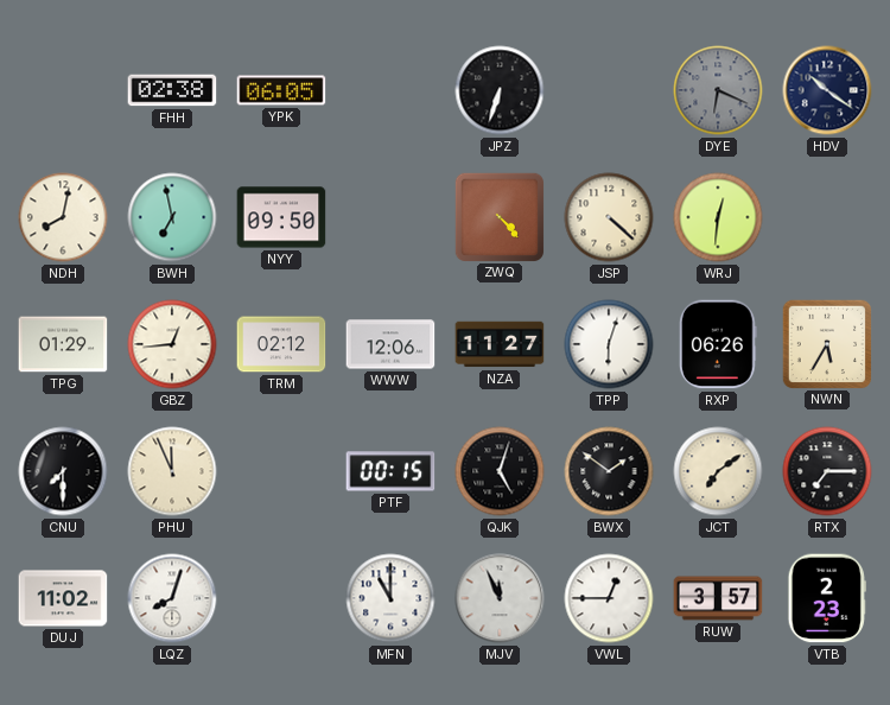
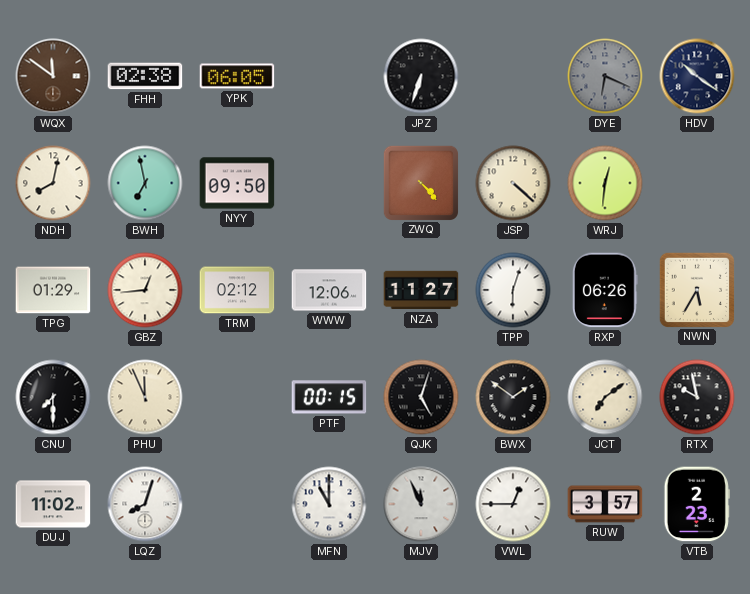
WQX: none -> 11:51 (53, 76)
RTX: 7:15 -> 9:58 (697, 397)
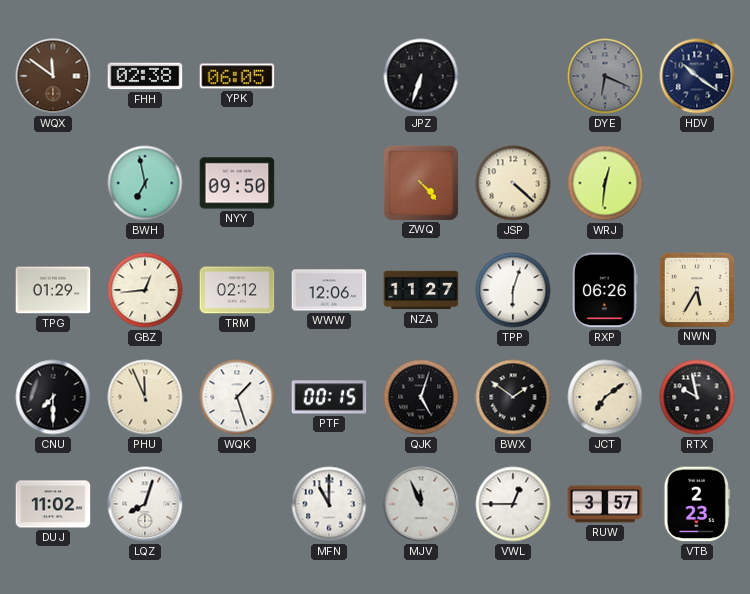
NDH: 8:02 -> none (53, 183)
WQK: none -> 1:27 (237, 397)
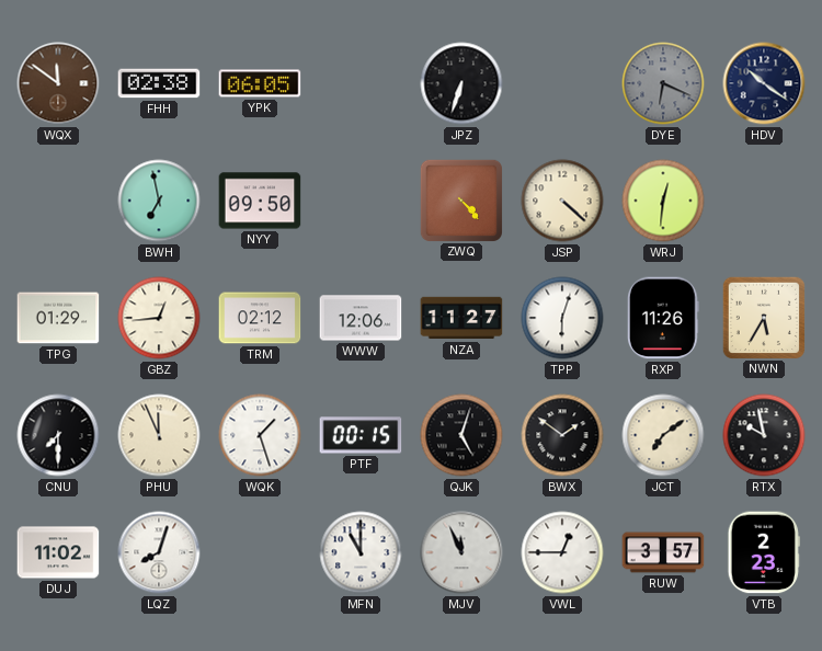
RXP: 06:26 -> 11:26 (663, 318)
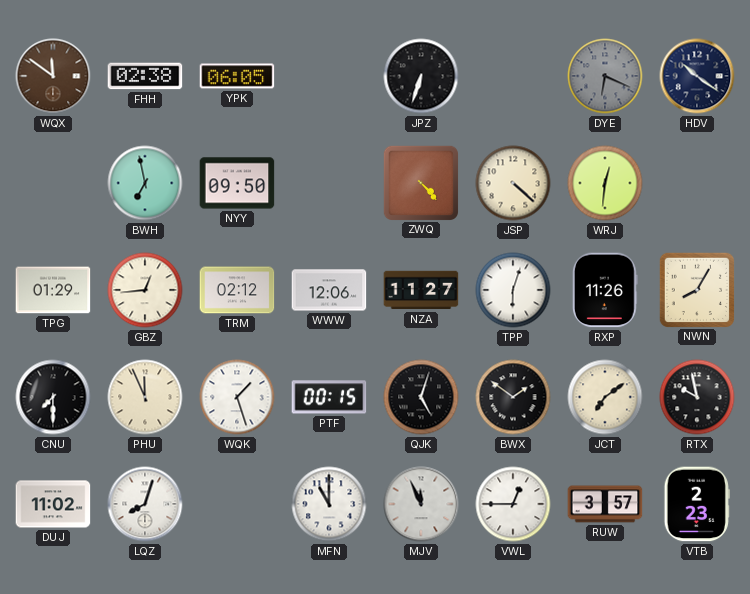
NWN: 5:35 -> 8:05 (696, 289)
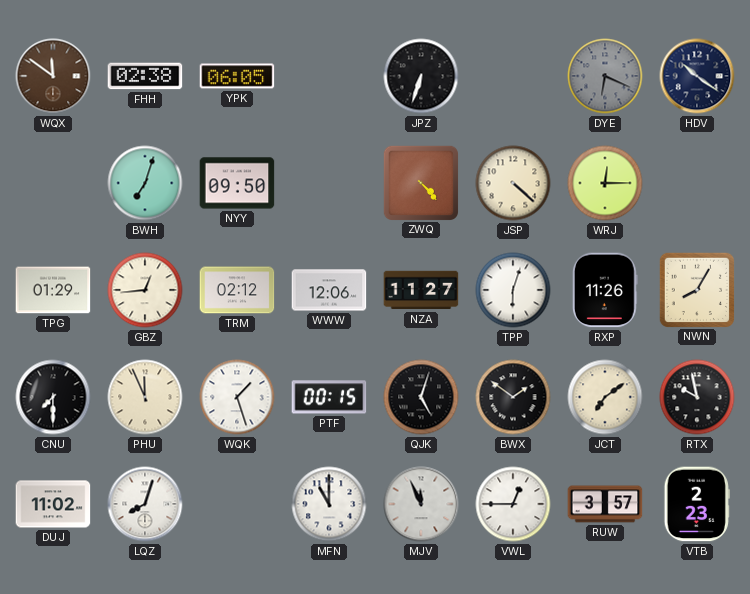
BWH: 6:58 -> 7:03 (145, 183)
WRJ: 12:31 -> 12:15 (605, 183)
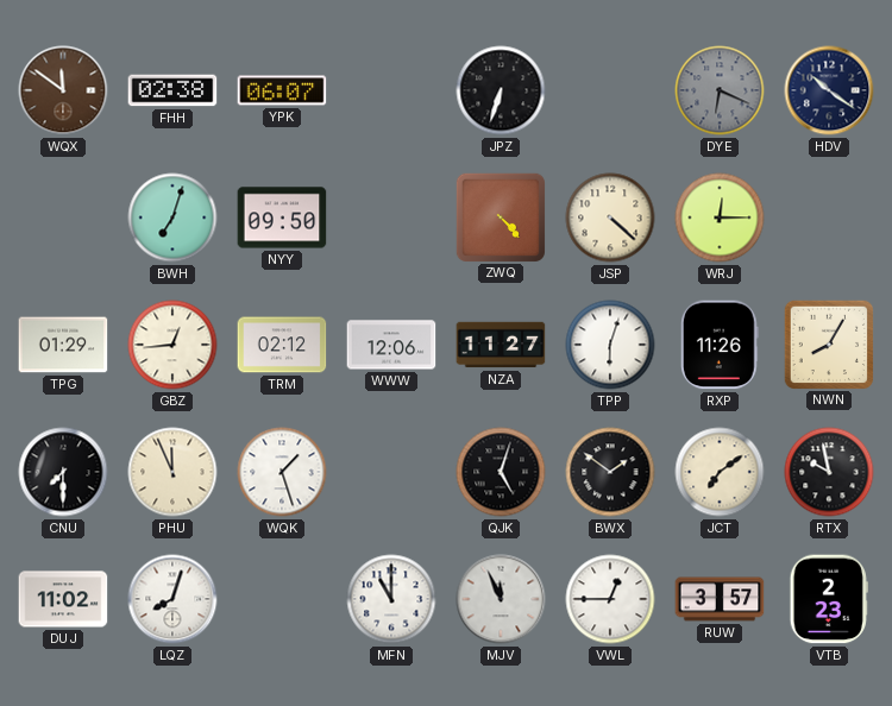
YPK: 06:05 -> 06:07 (282, 90)
PTF: 00:15 -> none (329, 397)
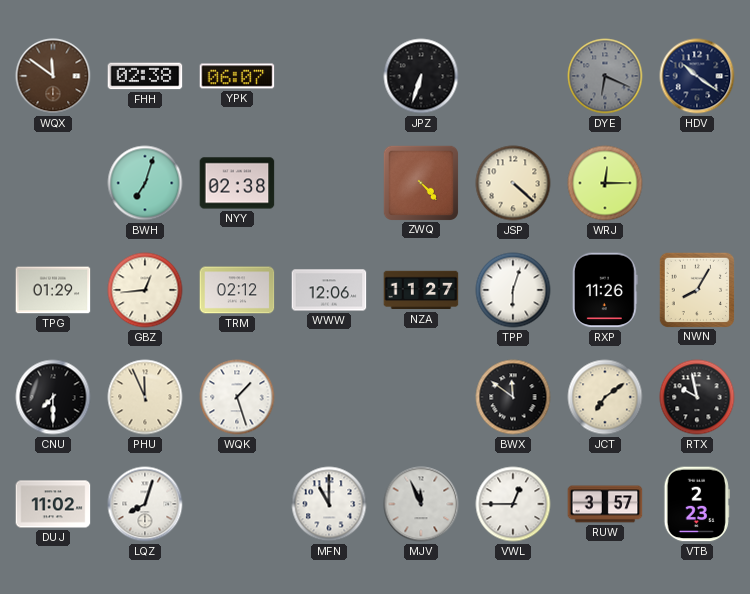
NYY: 09:50 -> 02:38 (237, 183)
QJK: 5:03 -> none (501, 472)
BWX: 1:51 -> 11:51 (513, 397)
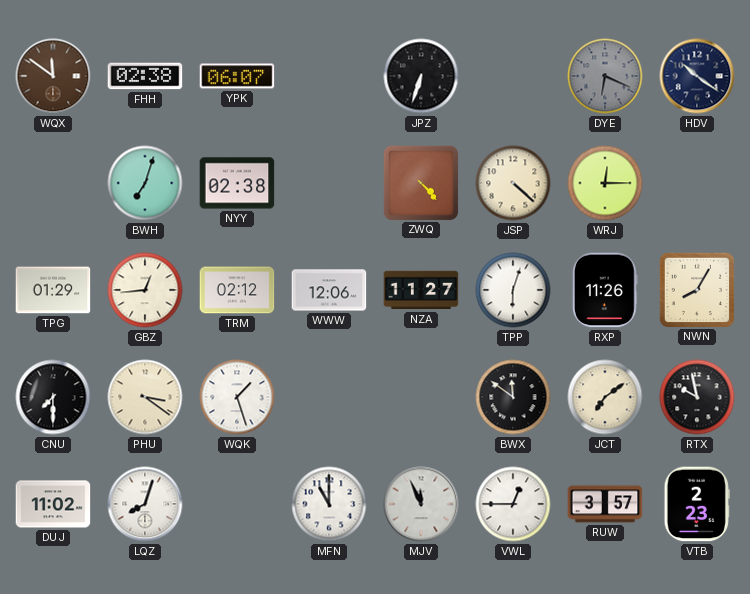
PHU: 11:56 -> 3:21 (145, 397)
